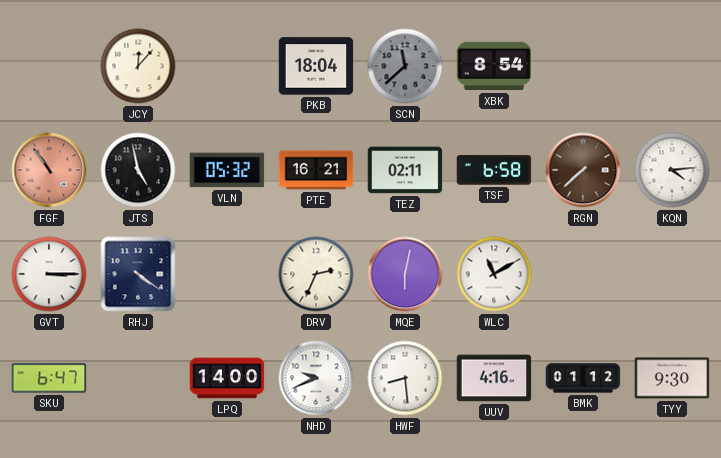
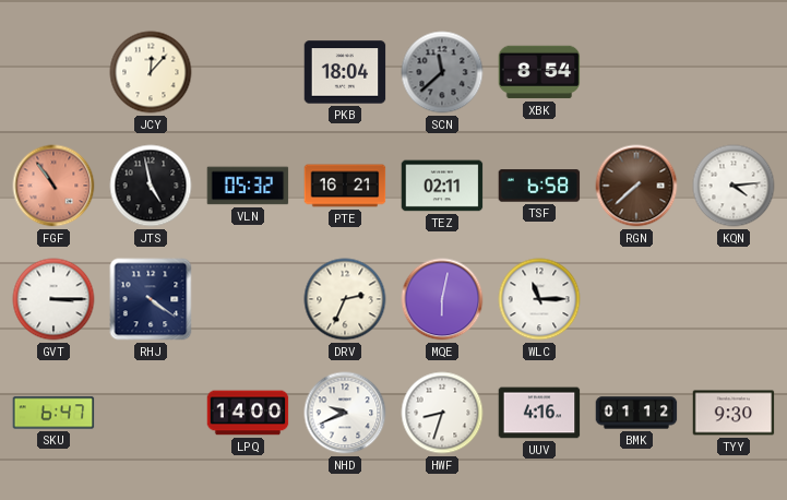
WLC: 11:10 -> 11:15 (539, 299)
HWF: 8:29 -> 8:33 (442, 413)
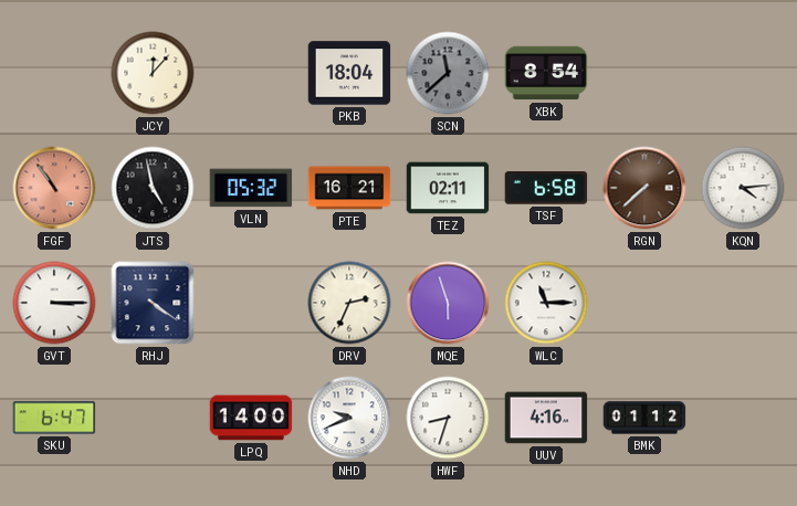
MQE: 6:02 -> 5:57 (448, 303)
TYY: 9:30 -> none (734, 413)
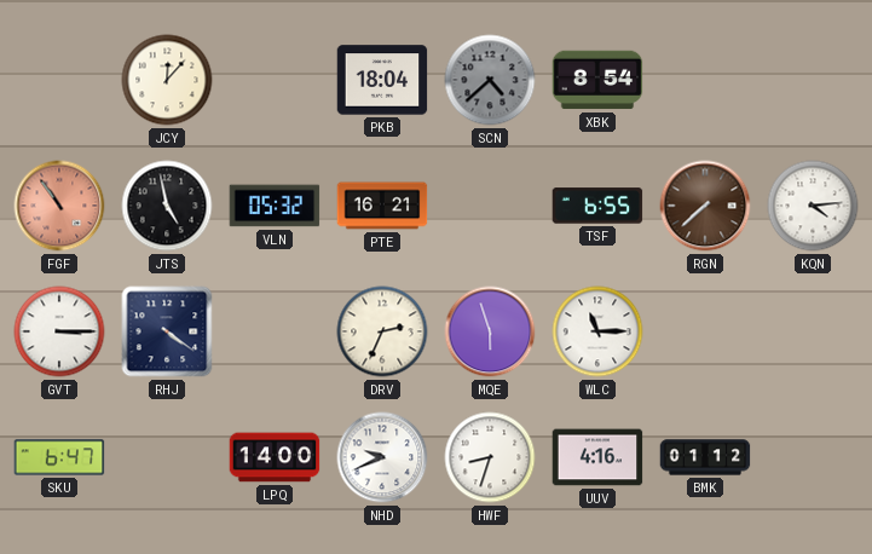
SCN: 11:38 -> 4:38 (490, 80)
TEZ: 02:11 -> none (448, 188)
TSF: 6:58 -> 6:55 (597, 206)
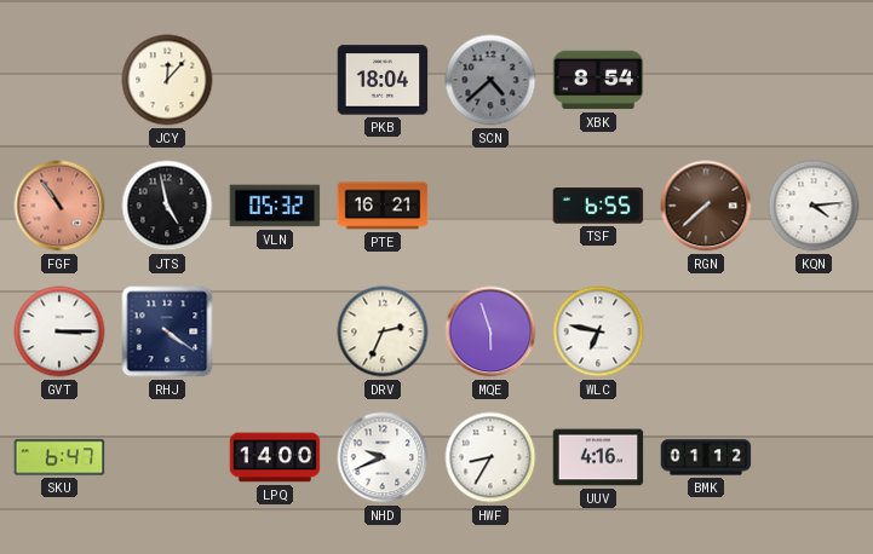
WLC: 11:15 -> 6:47 (598, 331)
HWF: 8:33 -> 8:35 (490, 457)
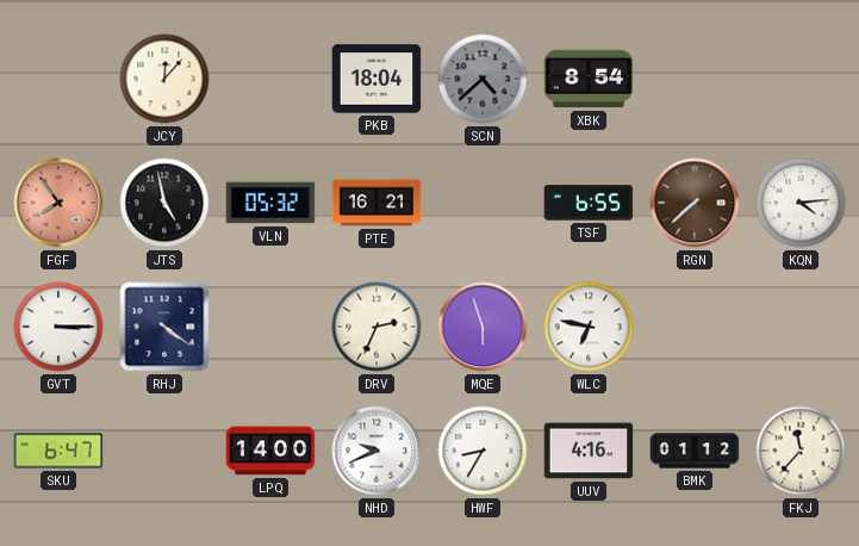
FGF: 10:54 -> 7:54 (58, 203)
FKJ: none -> 11:37 (801, 451)
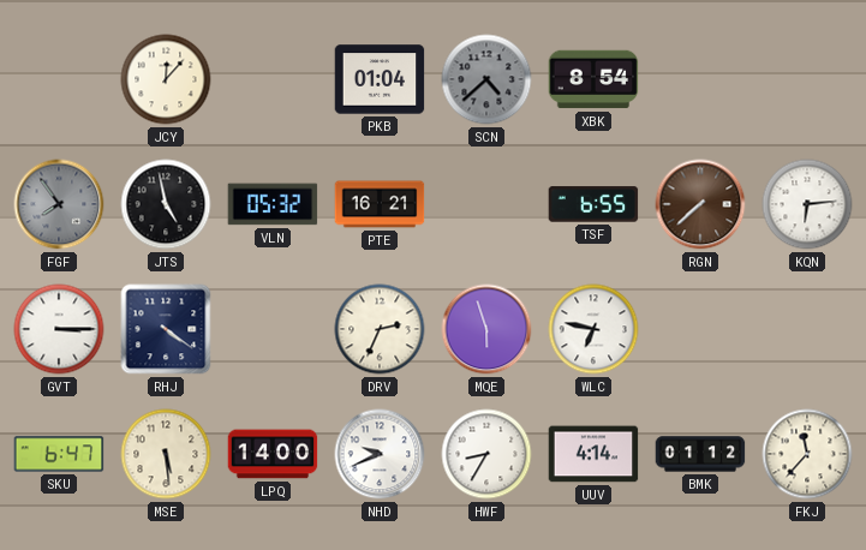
PKB: 18:04 -> 01:04 (380, 79)
FGF dial: salmon -> grey (59, 204)
KQN: 4:14 -> 6:14 (807, 204)
MSE: none -> 5:29 (166, 454)
UUV: 4:16 -> 4:14 (593, 454)
